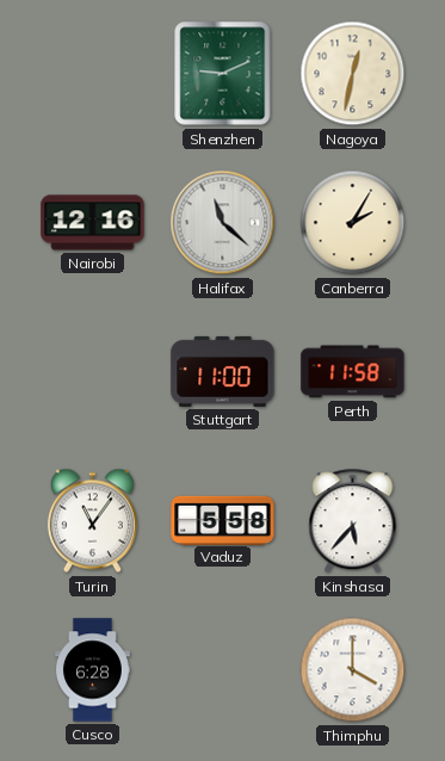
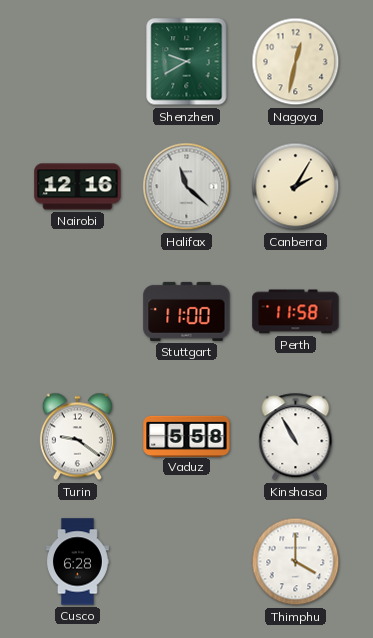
Shenzhen: 9:11 -> 9:40 (187, 62)
Turin: 11:06 -> 9:21 (77, 437)
Kinshasa: 5:37 -> 10:55 (296, 437)
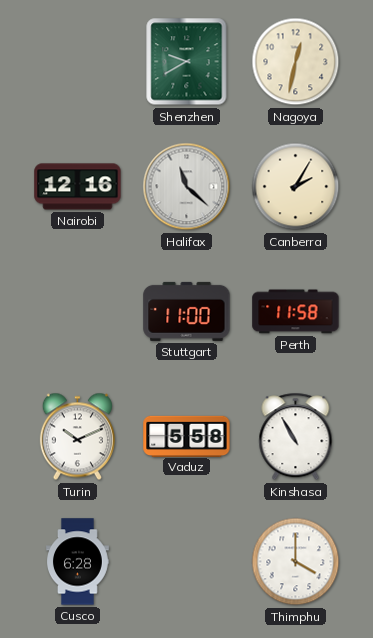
Turin: 9:21 -> 10:11 (77, 437)
